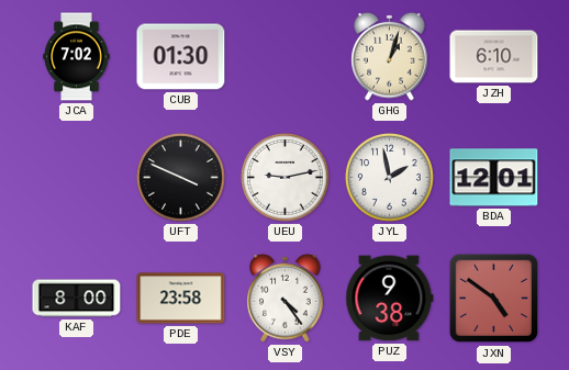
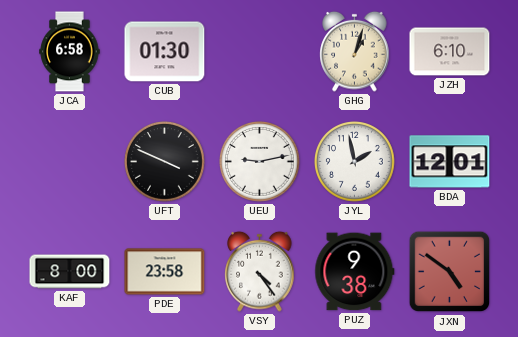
JCA: 7:02 -> 6:58 (70, 52)
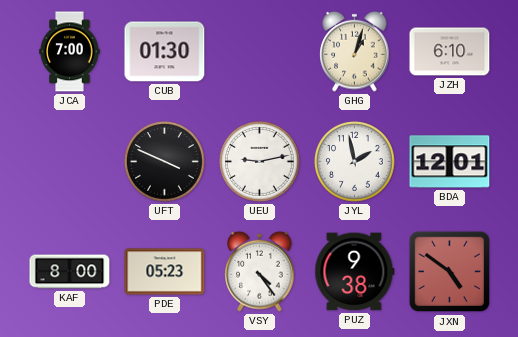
JCA: 6:58 -> 7:00 (70, 52)
PDE: 23:58 -> 05:23 (165, 272)
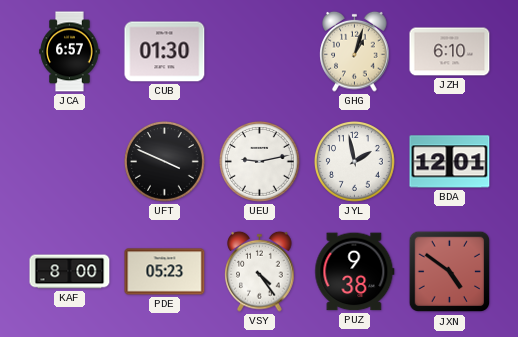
JCA: 7:00 -> 6:57 (70, 52)
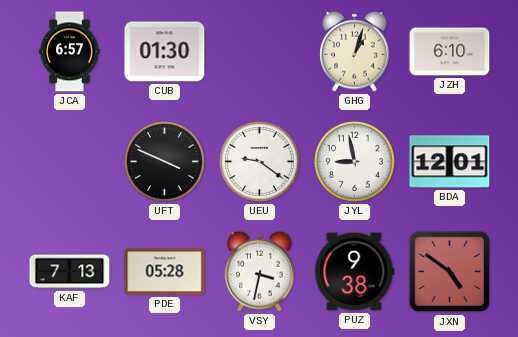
UEU: 9:13 -> 9:21 (260, 162)
JYL: 1:58 -> 8:58 (355, 162)
KAF: 8:00 -> 7:13 (70, 272)
PDE: 05:23 -> 05:28 (165, 272)
VSY: 4:24 -> 3:32 (260, 271)
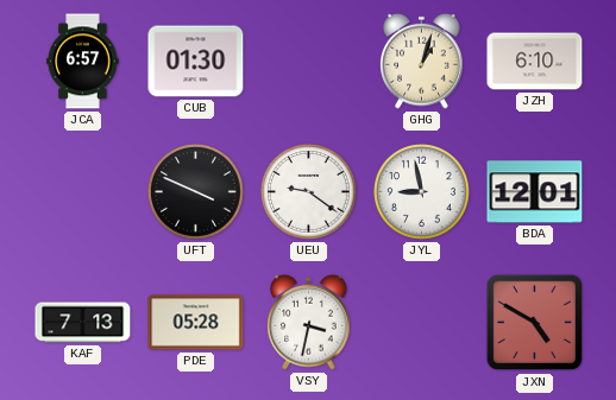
PUZ: 9:38 -> none (355, 272)
JXN: 4:51 -> 4:50 (535, 323)
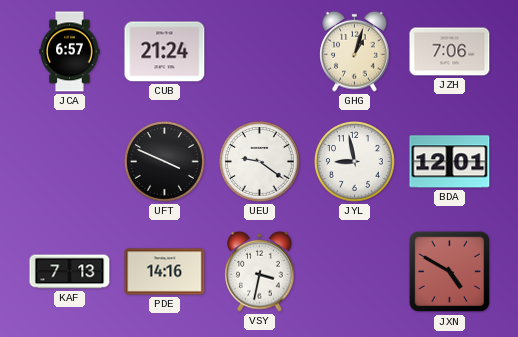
CUB: 01:30 -> 21:24 (165, 52)
JZH: 6:10 -> 7:06 (450, 52)
PDE: 05:28 -> 14:16 (165, 272)
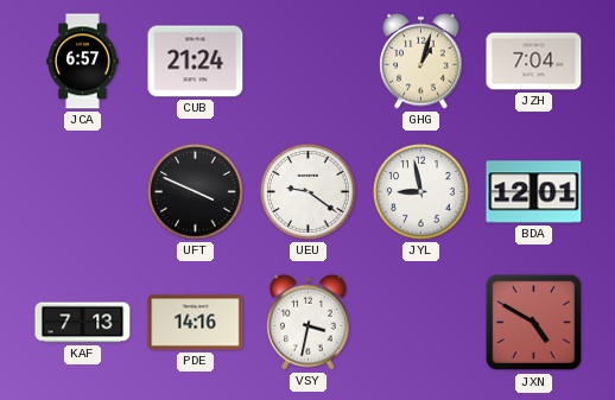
JZH: 7:06 -> 7:04 (534, 62)
